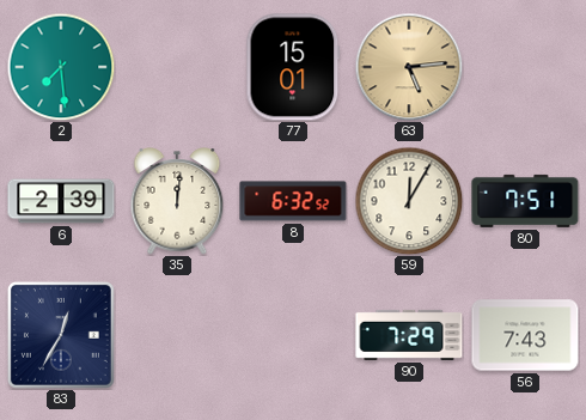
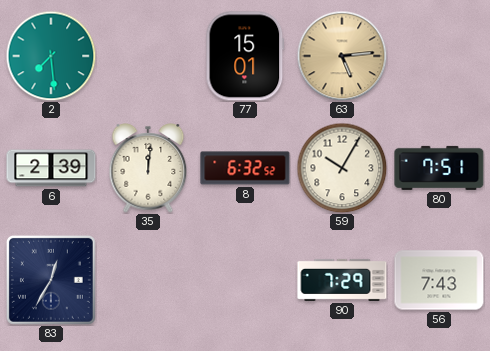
59: 12:05 -> 10:05 (342, 168)
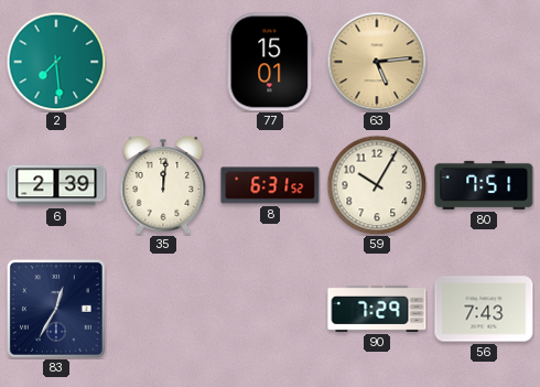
8: 6:32 -> 6:31 (270, 185)
